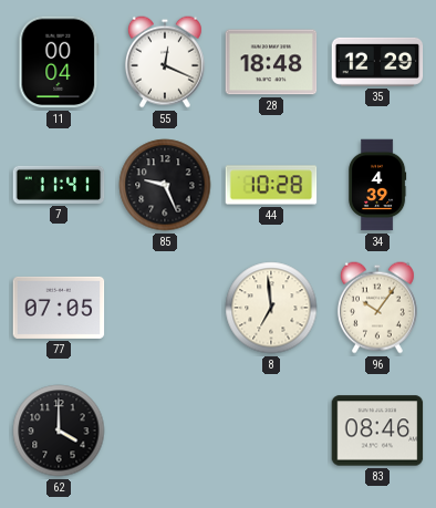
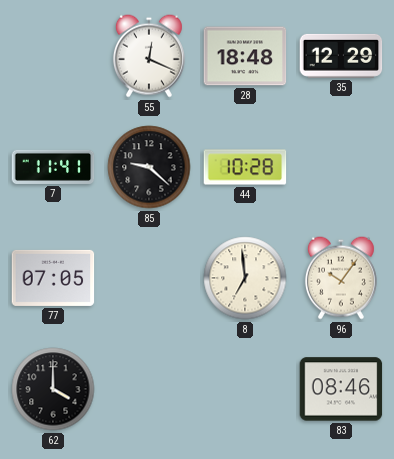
11: 00:04 -> none (59, 62)
85: 9:26 -> 9:22 (149, 167)
34: 4:39 -> none (377, 185)
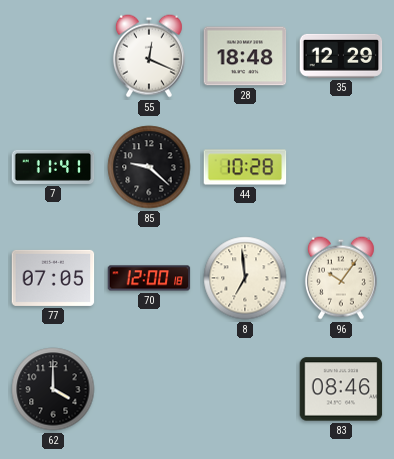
70: none -> 12:00 (149, 278)
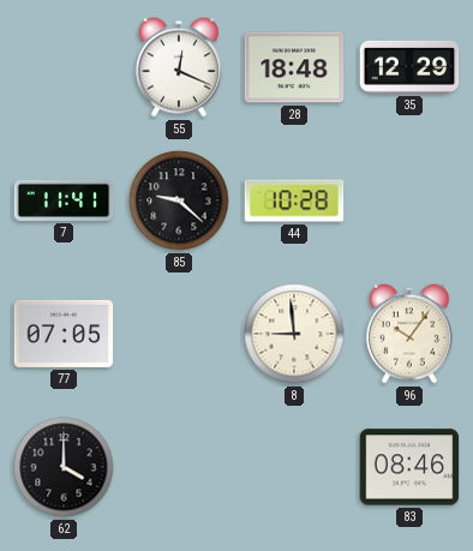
70: 12:00 -> none (149, 278)
8: 6:59 -> 8:59 (294, 334)
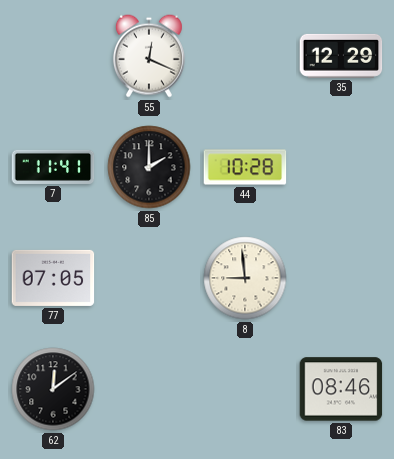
28: 18:48 -> none (294, 67)
85: 9:22 -> 2:00 (149, 167)
96: 10:06 -> none (409, 334)
62: 4:00 -> 12:09 (53, 389)
